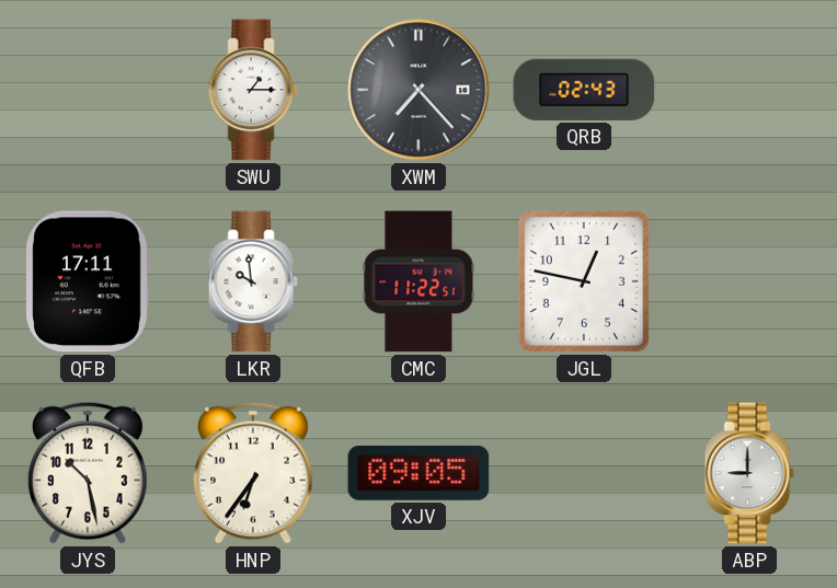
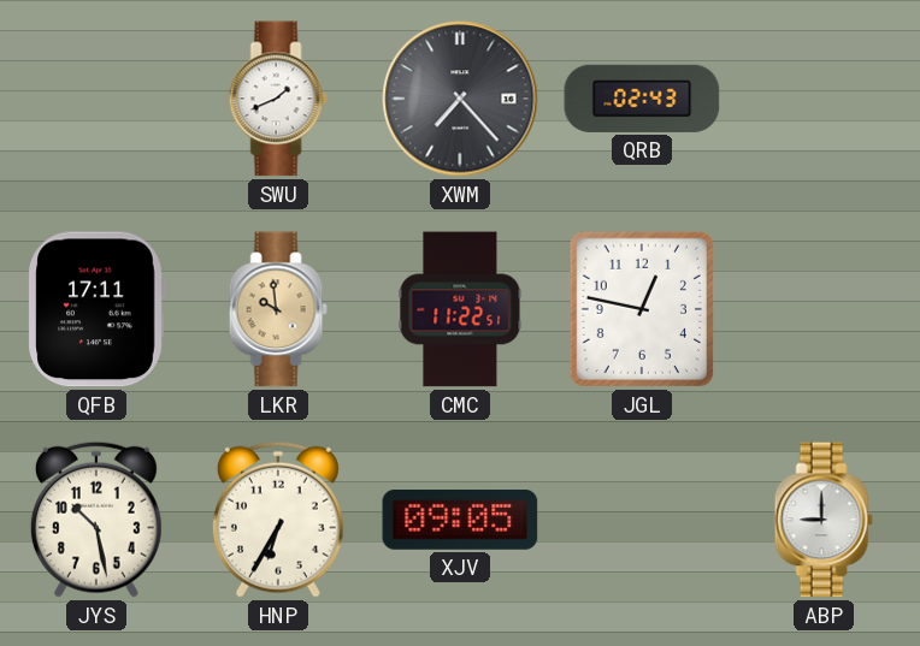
SWU: 1:15 -> 1:41 (278, 99)
LKR dial: white -> champagne (278, 309)
HNP: 6:36 -> 6:35 (278, 520)
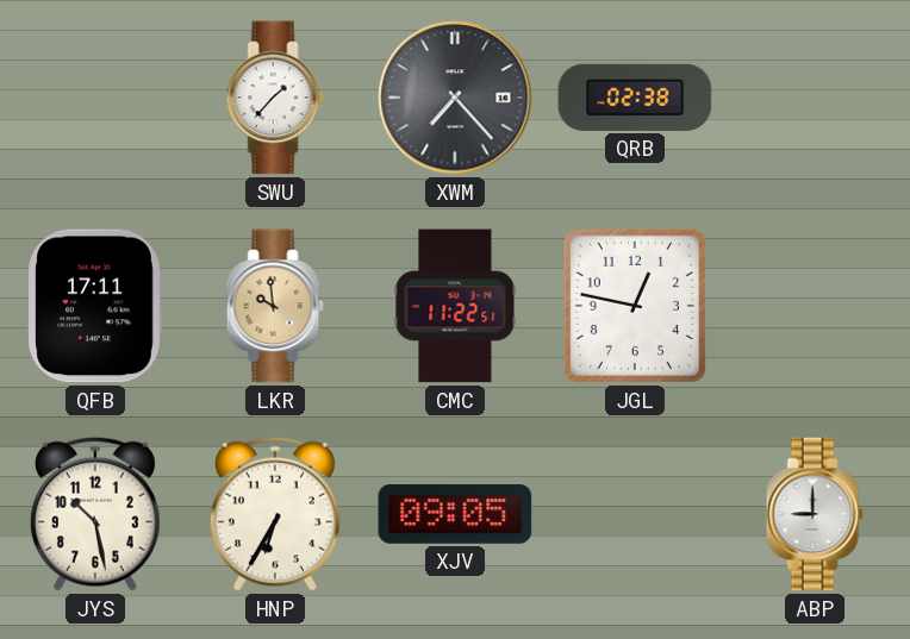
SWU: 1:41 -> 1:37 (275, 98)
QRB: 02:43 -> 02:38 (635, 98)
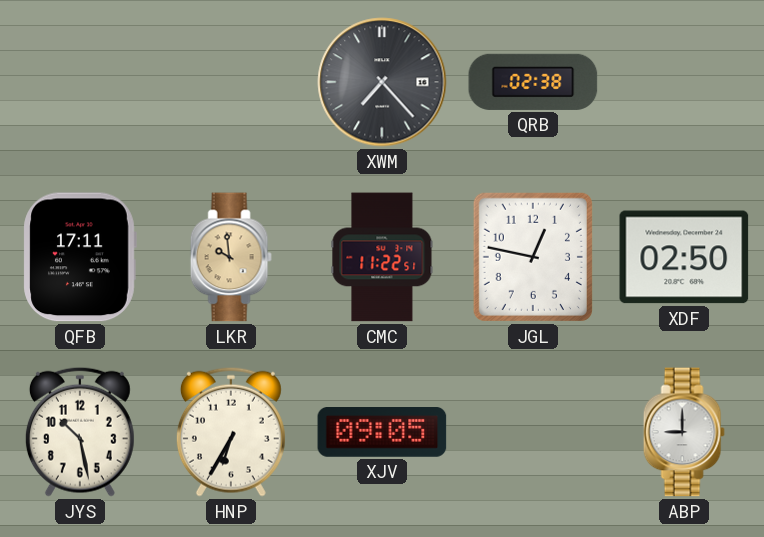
SWU: 1:37 -> none (275, 98)
XDF: none -> 02:50 (684, 257)
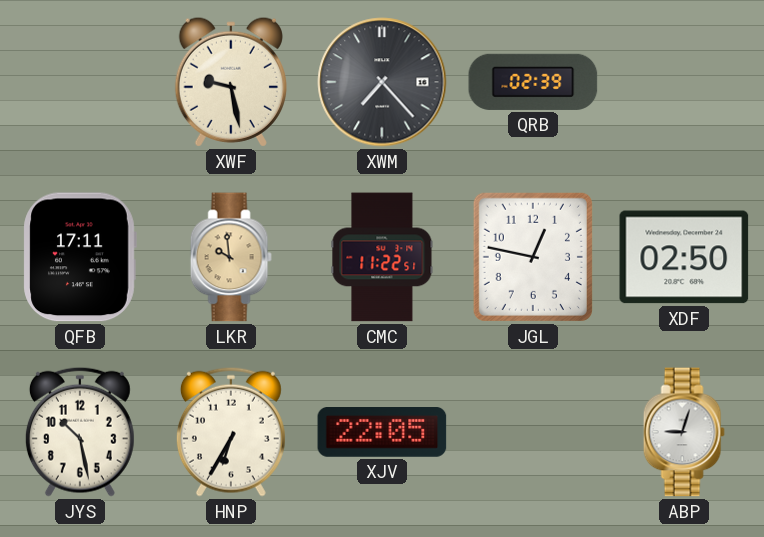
XWF: none -> 9:28 (231, 82)
QRB: 02:38 -> 02:39 (533, 82)
XJV: 09:05 -> 22:05 (382, 433)
ABP: 9:00 -> 9:03 (684, 432)
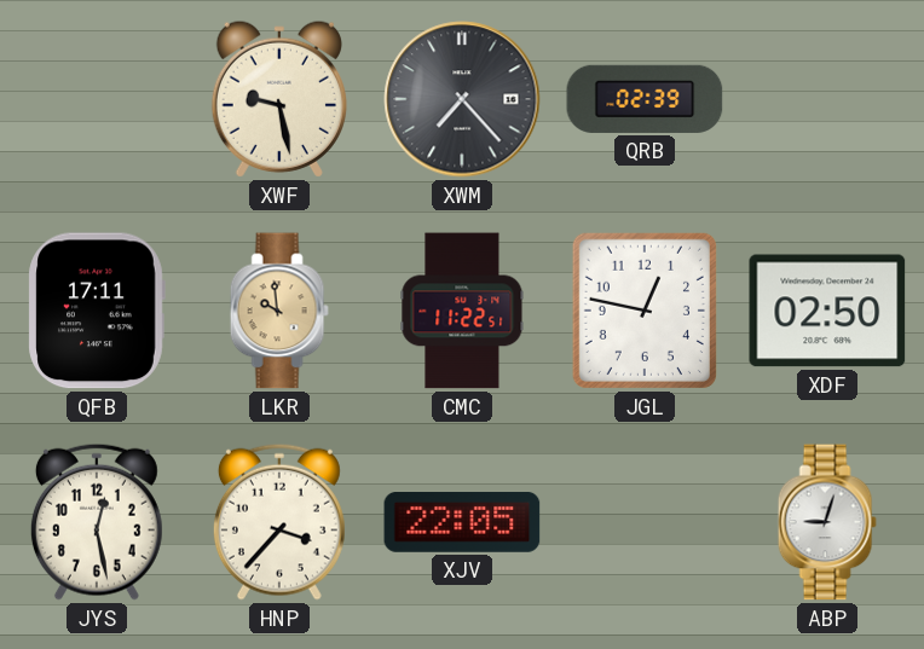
JYS: 10:28 -> 12:28 (97, 522)
HNP: 6:35 -> 3:37 (279, 522)
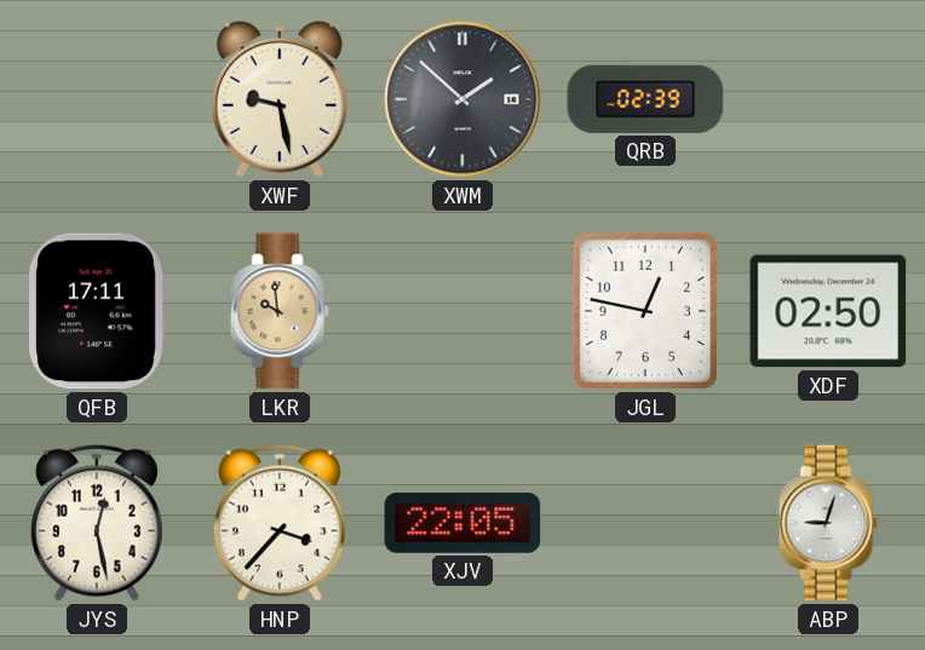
XWM: 7:23 -> 1:52 (462, 99)
CMC: 11:22 -> none (462, 311)
